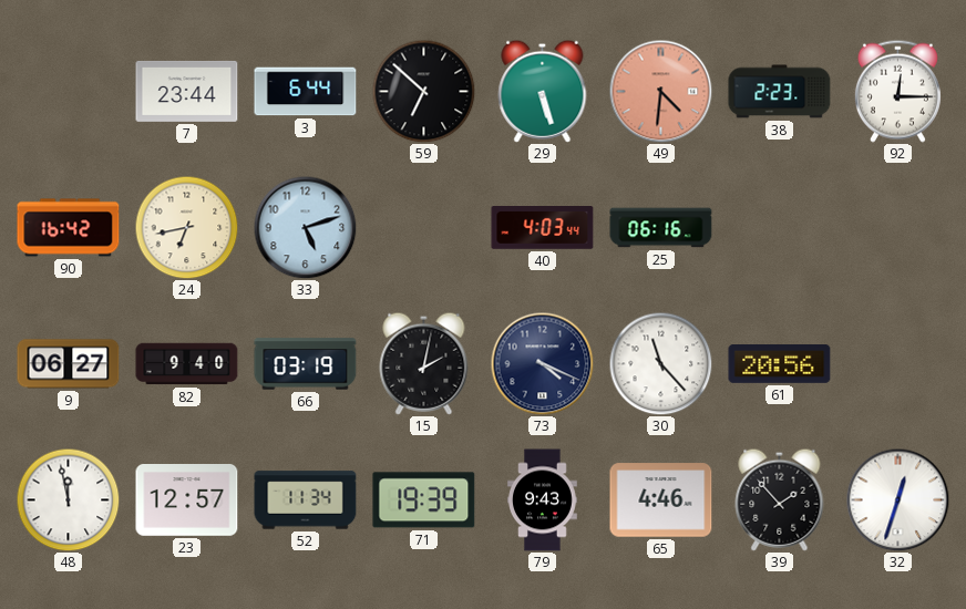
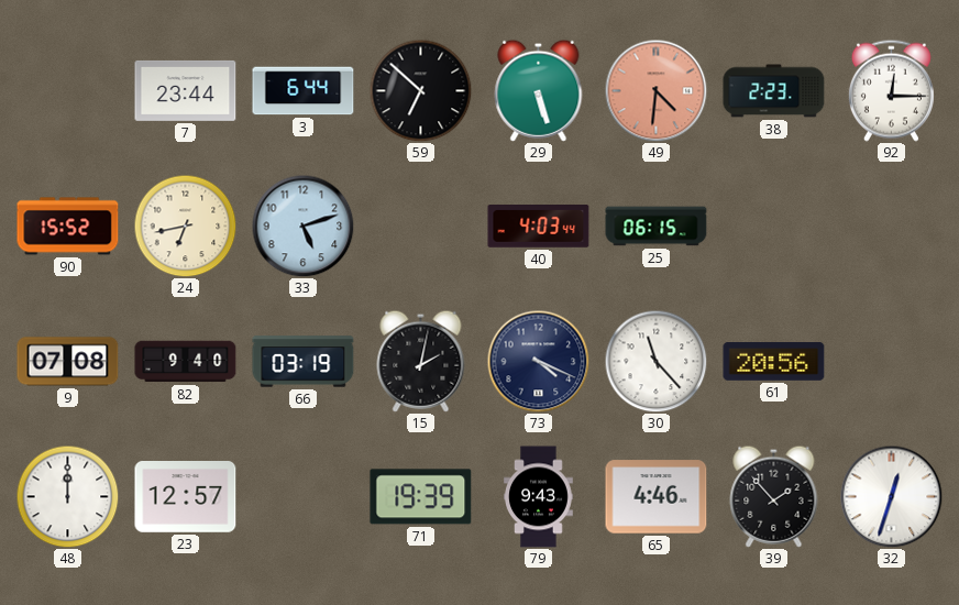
90: 16:42 -> 15:52 (68, 227)
25: 06:16 -> 06:15 (657, 227)
9: 06:27 -> 07:08 (68, 362)
48: 11:58 -> 12:00 (67, 496)
52: 11:34 -> none (306, 500)
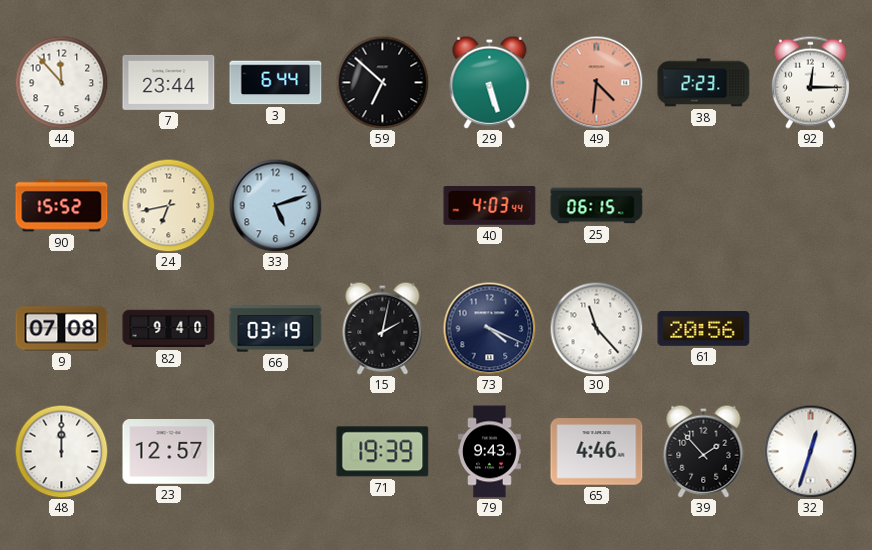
44: none -> 11:53 (61, 82)
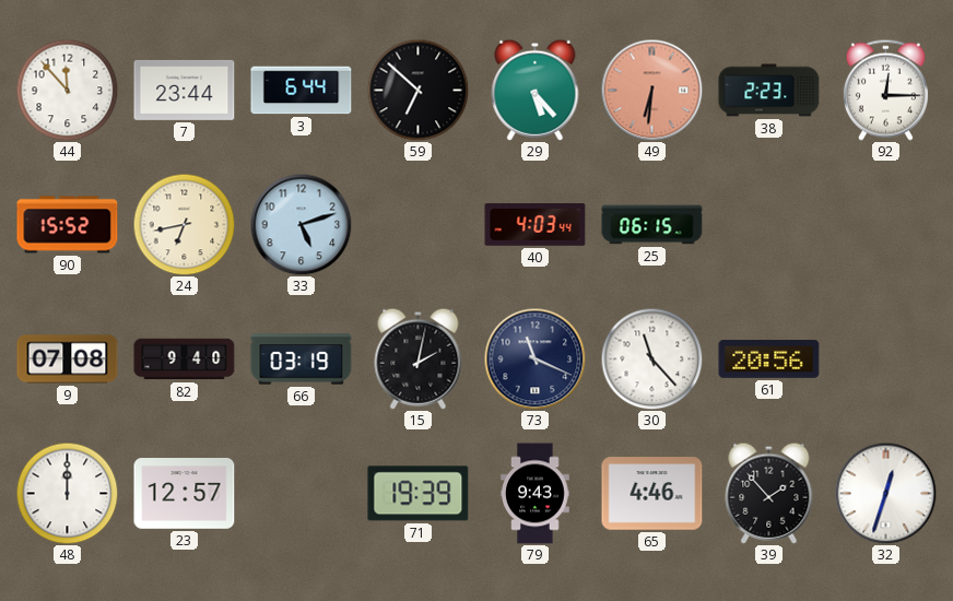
29: 5:27 -> 5:23 (536, 90)
49: 4:31 -> 6:31 (651, 90)
73: 4:19 -> 11:19 (534, 358)
